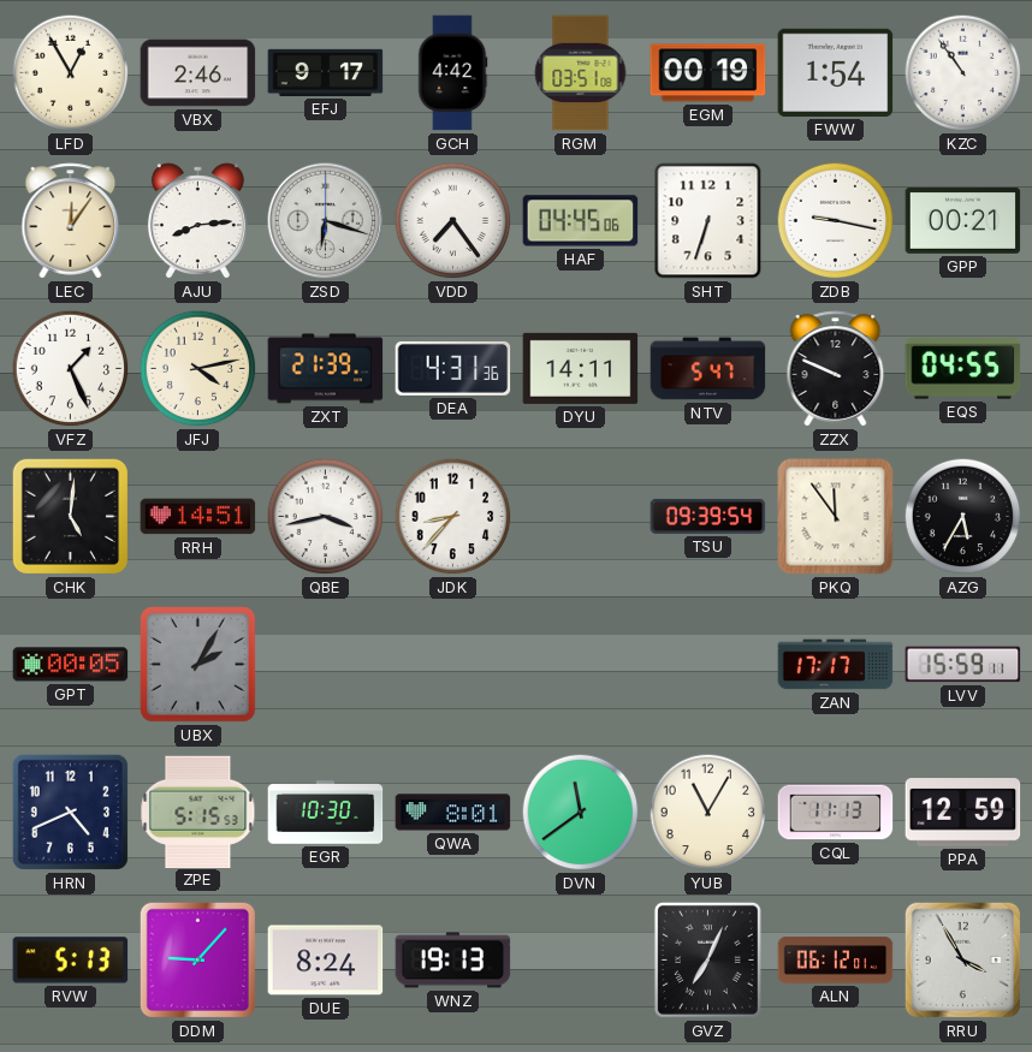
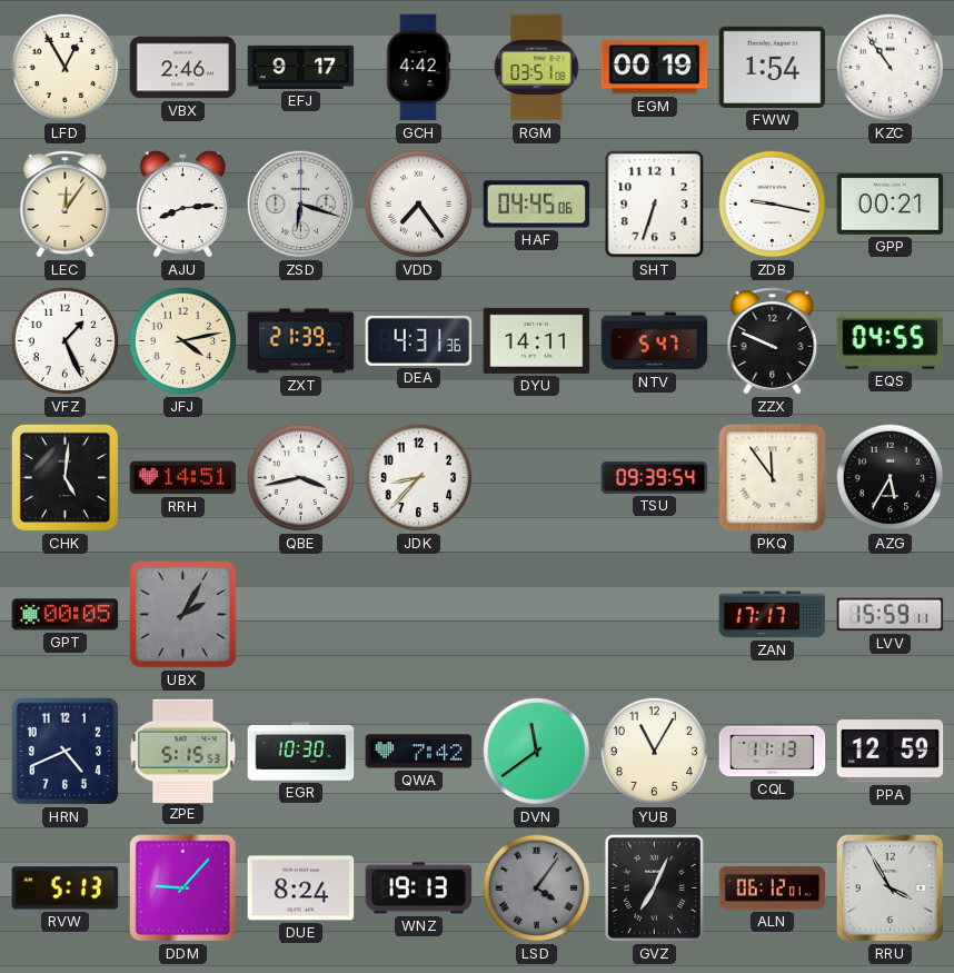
QWA: 8:01 -> 7:42 (419, 752)
LSD: none -> 4:06 (537, 888)
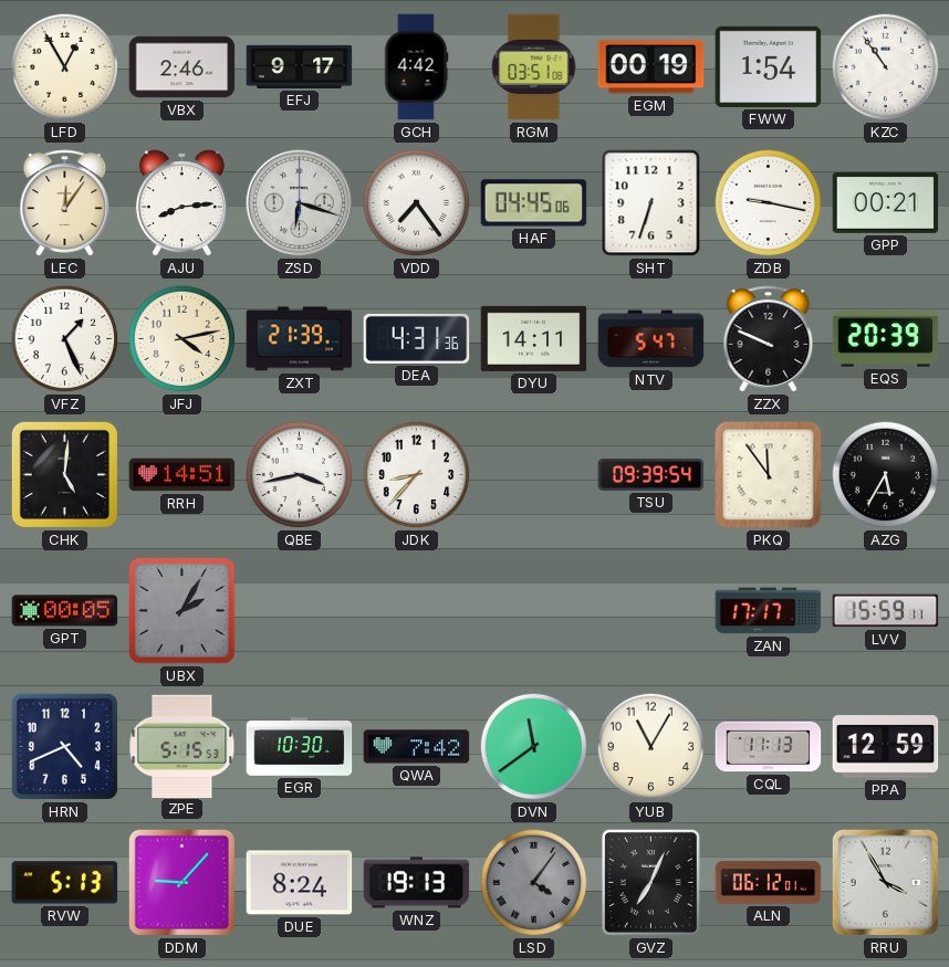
EQS: 04:55 -> 20:39 (886, 339)
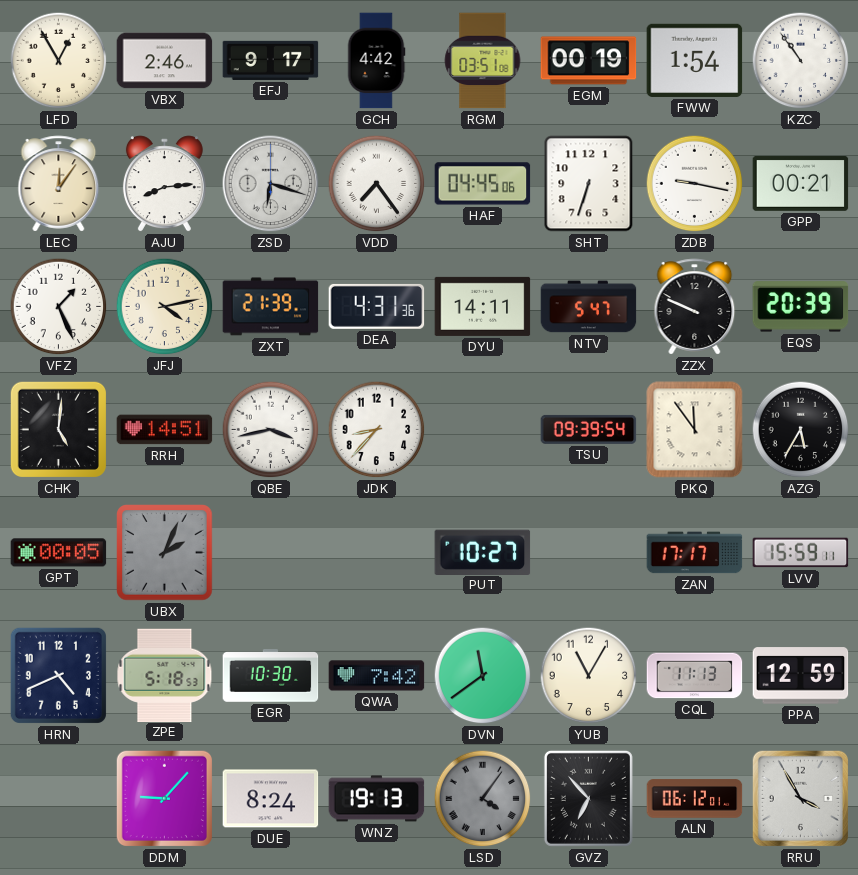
UBX: 2:05 -> 2:04 (165, 553)
PUT: none -> 10:27 (483, 552)
ZPE: 5:15 -> 5:18 (165, 675)
RVW: 5:13 -> none (65, 883)
GVZ: 7:04 -> 6:53 (588, 798)
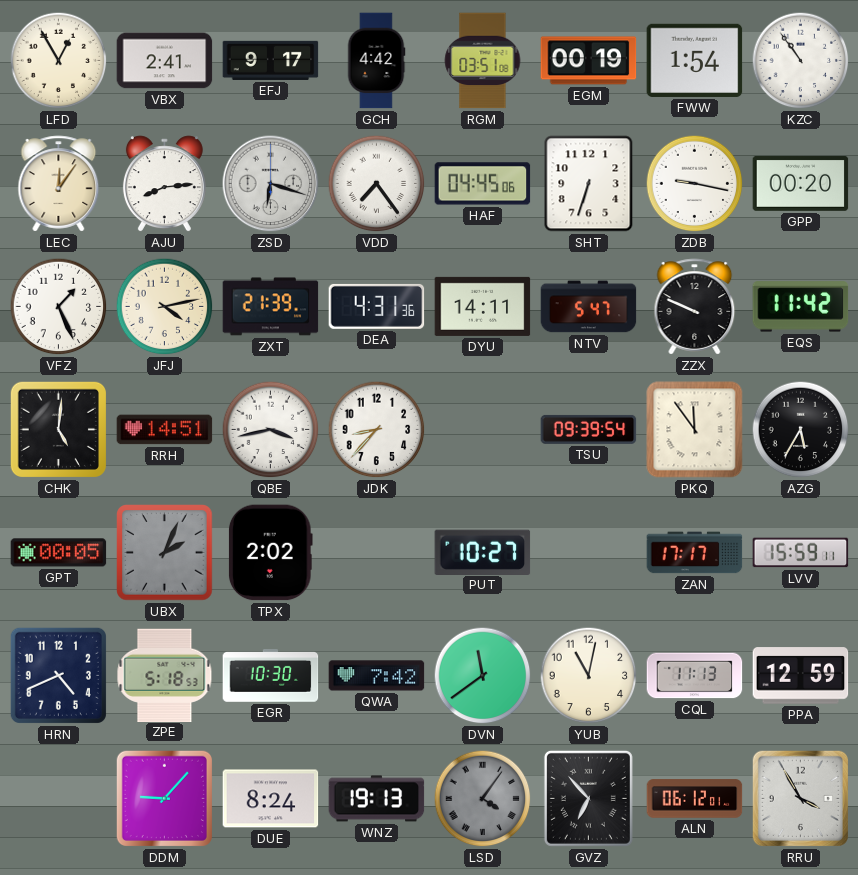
VBX: 2:46 -> 2:41 (165, 61)
GPP: 00:21 -> 00:20 (801, 183)
EQS: 20:39 -> 11:42 (801, 307)
TPX: none -> 2:02 (270, 553)
YUB: 11:05 -> 11:02 (589, 676)
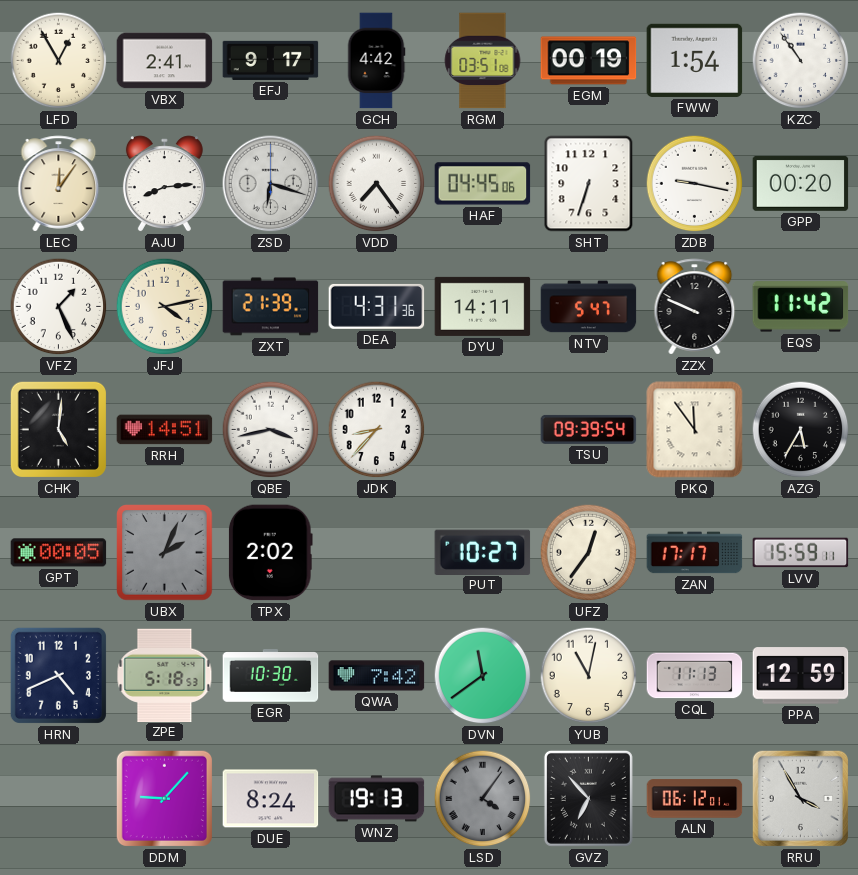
UFZ: none -> 12:36 (589, 553)
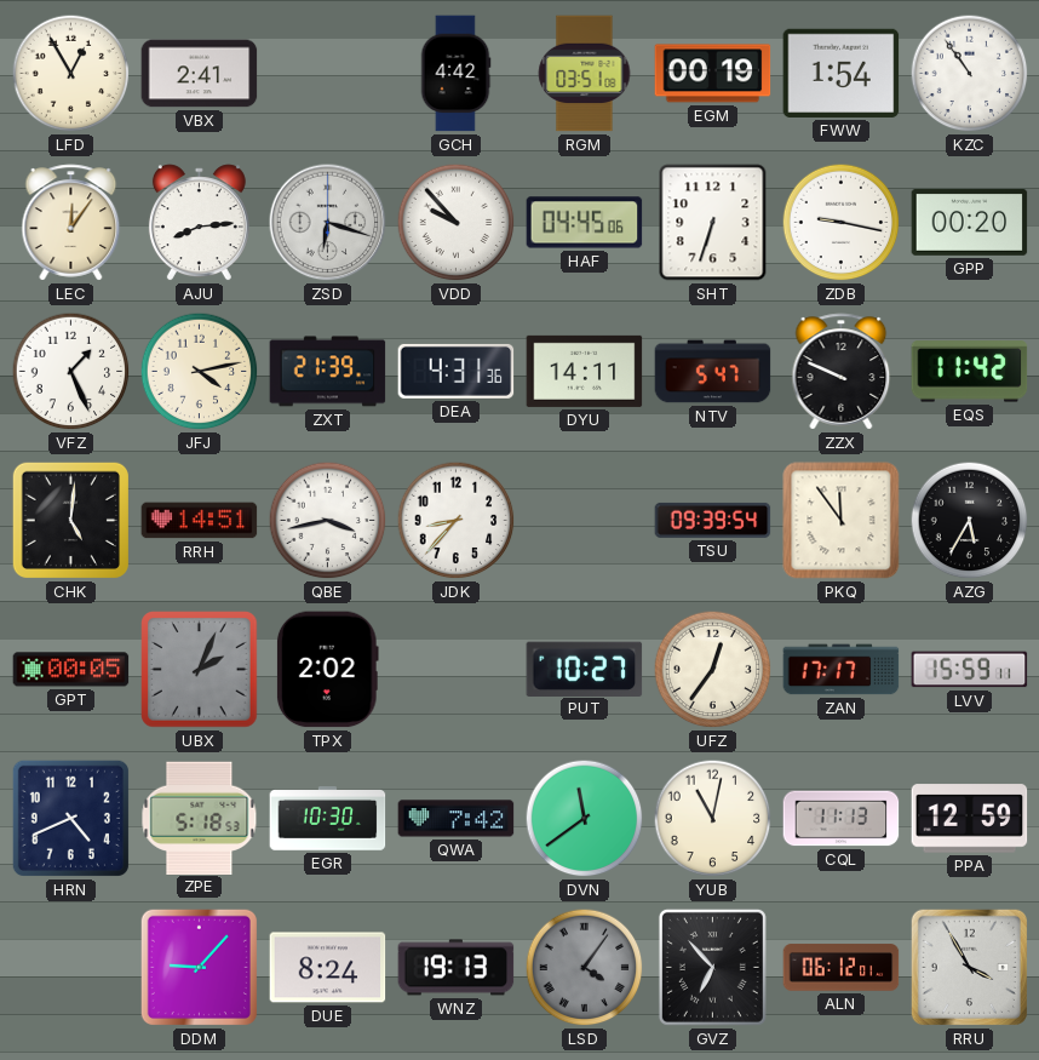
EFJ: 9:17 -> none (271, 60)
VDD: 7:24 -> 9:53 (457, 223)
